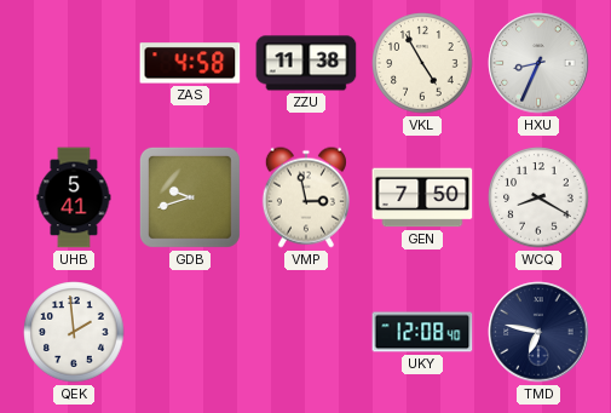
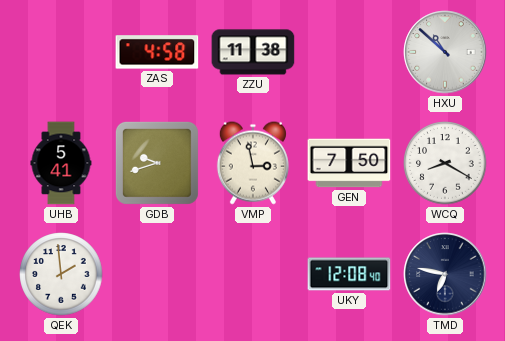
VKL: 4:55 -> none (422, 63)
HXU: 8:34 -> 10:52 (445, 52)
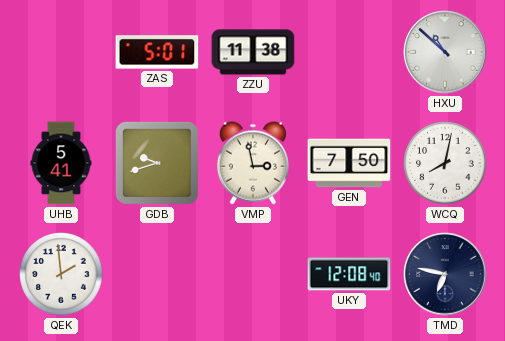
ZAS: 4:58 -> 5:01 (157, 52)
WCQ: 8:20 -> 8:02 (445, 163)
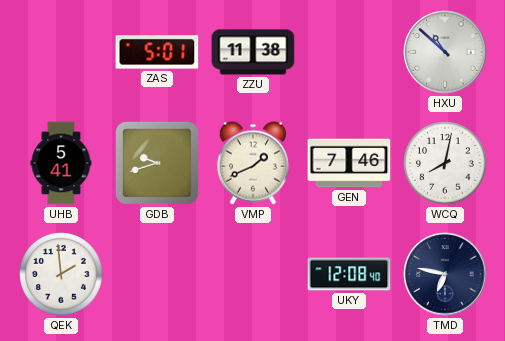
VMP: 2:58 -> 1:41 (253, 163)
GEN: 7:50 -> 7:46 (349, 163)
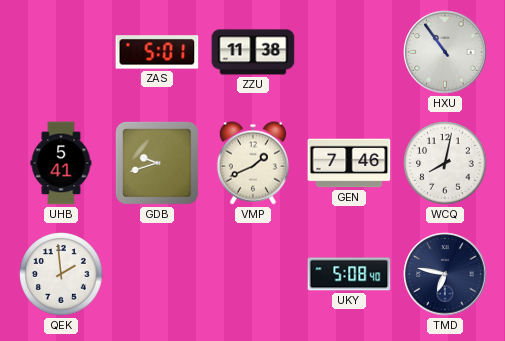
HXU: 10:52 -> 10:54 (445, 52)
UKY: 12:08 -> 5:08 (349, 274)
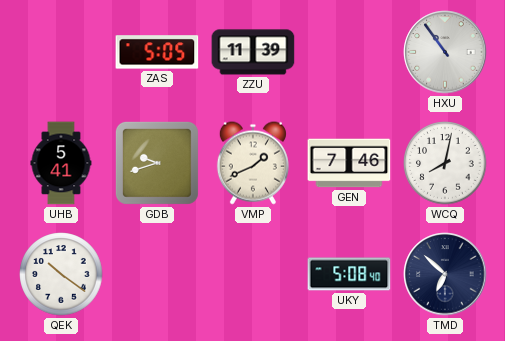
ZAS: 5:01 -> 5:05 (157, 52)
ZZU: 11:38 -> 11:39 (253, 52)
QEK: 1:59 -> 10:21 (61, 274)
TMD: 6:47 -> 6:52 (445, 274)
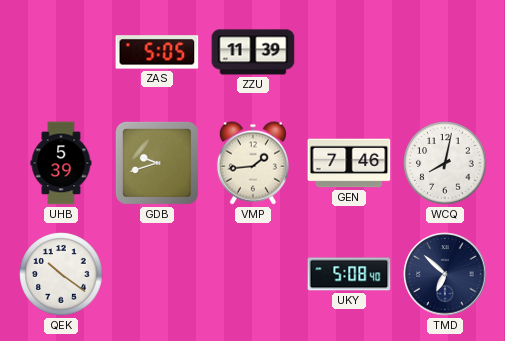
HXU: 10:54 -> none (445, 52)
UHB: 5:41 -> 5:39 (61, 163)
VMP: 1:41 -> 1:44 (253, 163)
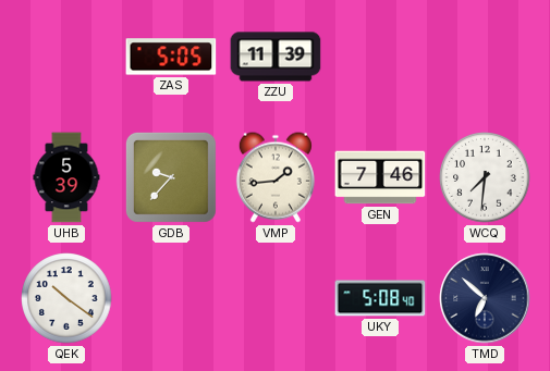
GDB: 9:42 -> 9:37 (171, 177)
WCQ: 8:02 -> 7:31 (485, 177)
